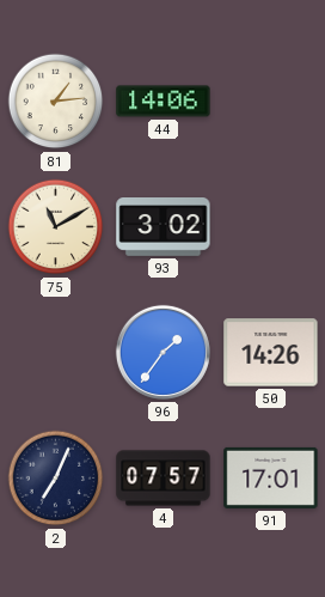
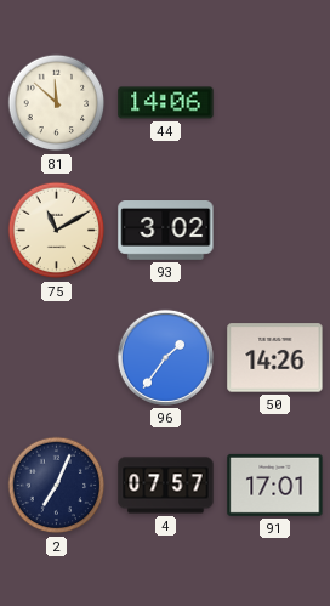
81: 1:14 -> 11:52 (57, 103)
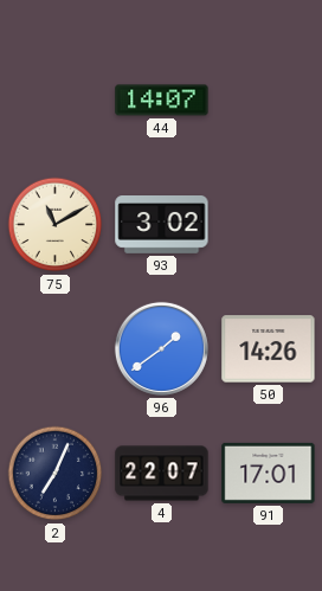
81: 11:52 -> none (57, 103)
44: 14:06 -> 14:07 (162, 101)
96: 1:36 -> 1:39 (161, 348)
4: 07:57 -> 22:07 (162, 474)
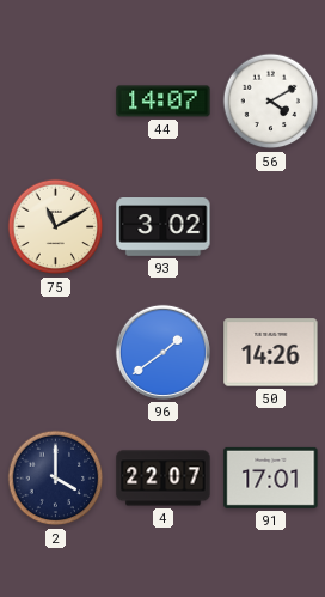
56: none -> 4:10 (271, 102)
2: 7:04 -> 4:00 (56, 479)
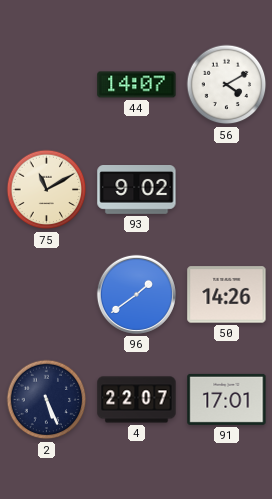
93: 3:02 -> 9:02 (137, 190)
2: 4:00 -> 5:26 (47, 400)
